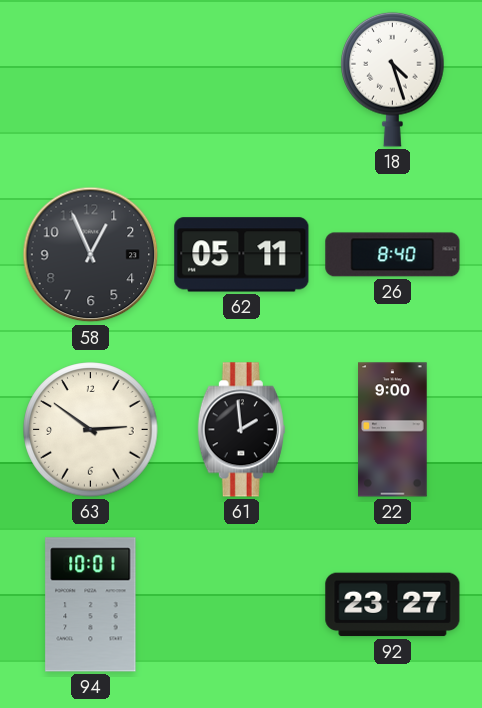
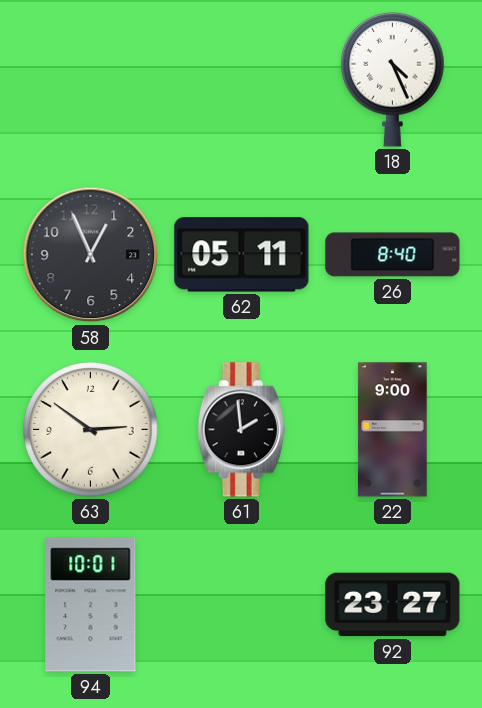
18: 4:27 -> 4:26 (393, 79)
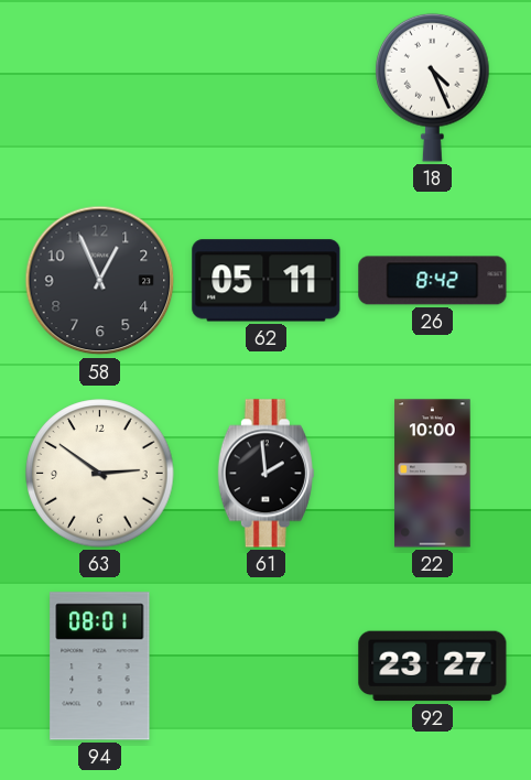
26: 8:40 -> 8:42 (433, 281)
22: 9:00 -> 10:00 (433, 474)
94: 10:01 -> 08:01 (100, 667)
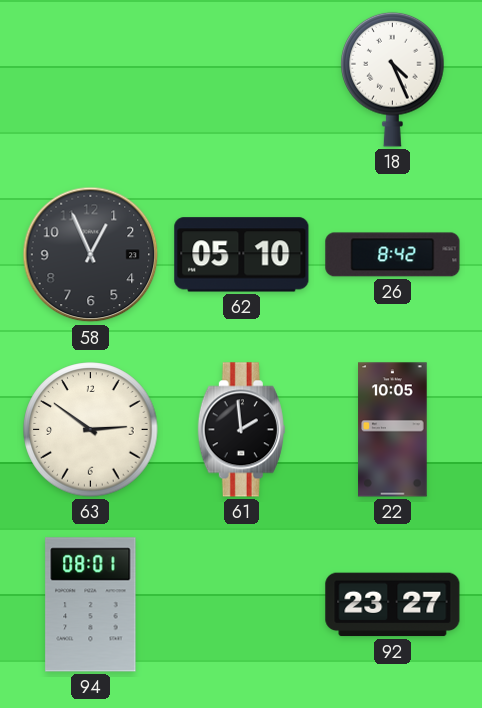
62: 05:11 -> 05:10 (242, 255)
22: 10:00 -> 10:05 (393, 430)
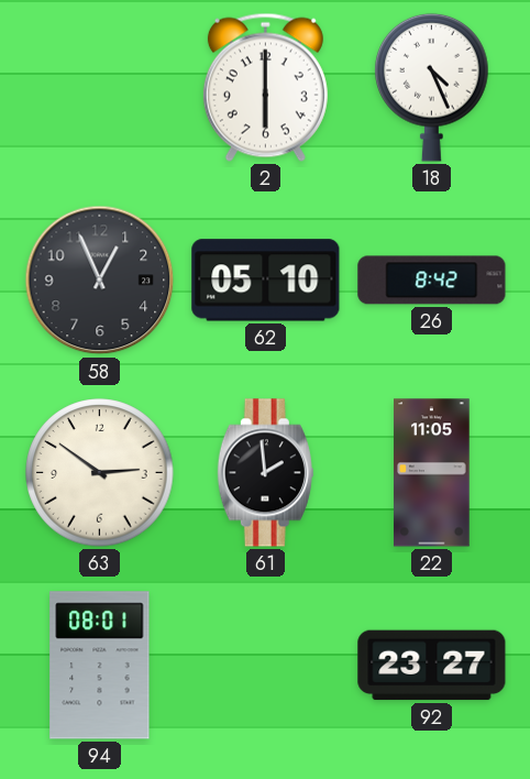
2: none -> 6:00 (265, 87)
22: 10:05 -> 11:05 (432, 473)
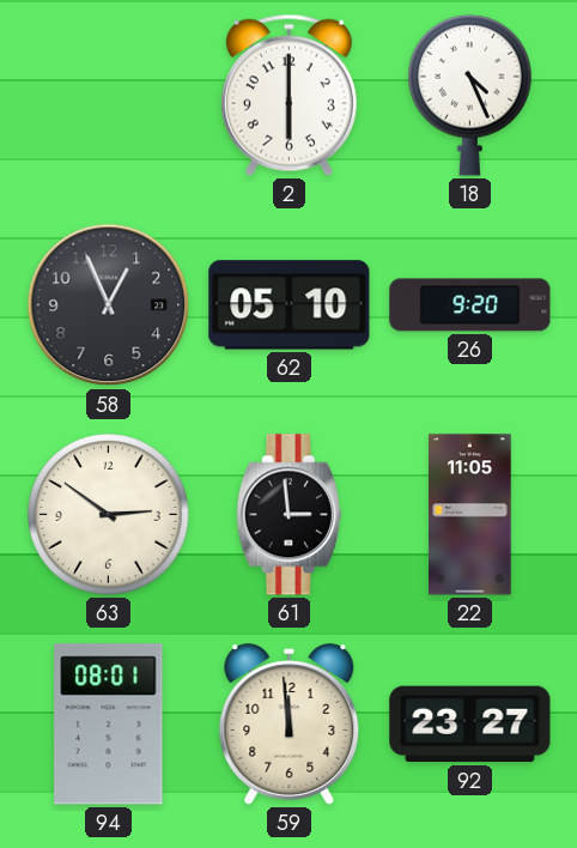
26: 8:42 -> 9:20 (470, 305)
61: 1:59 -> 2:59 (288, 515)
59: none -> 11:59 (290, 725)
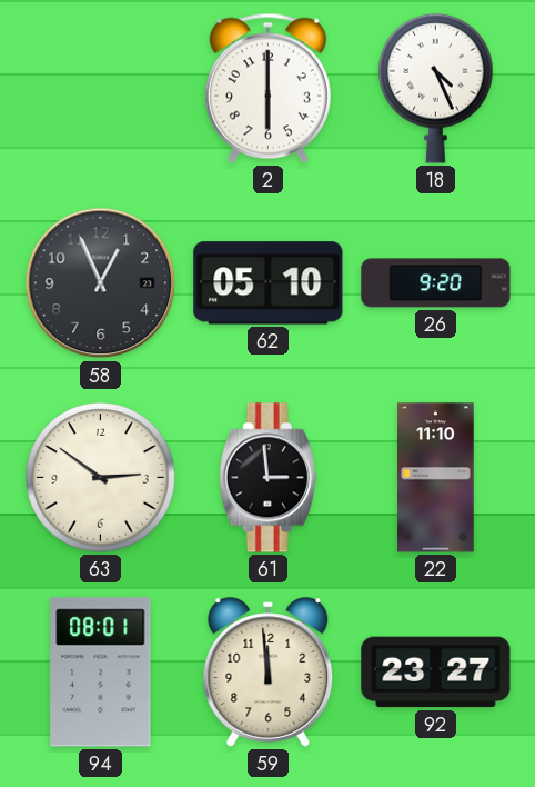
22: 11:05 -> 11:10 (436, 478)
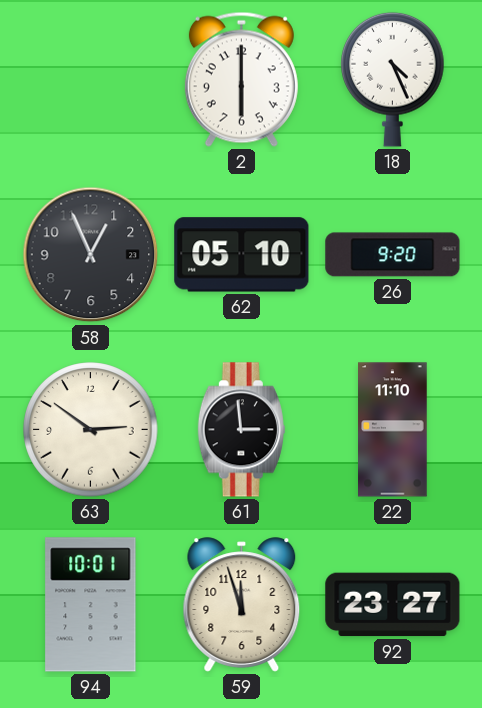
94: 08:01 -> 10:01 (91, 605)
59: 11:59 -> 11:57 (242, 605)
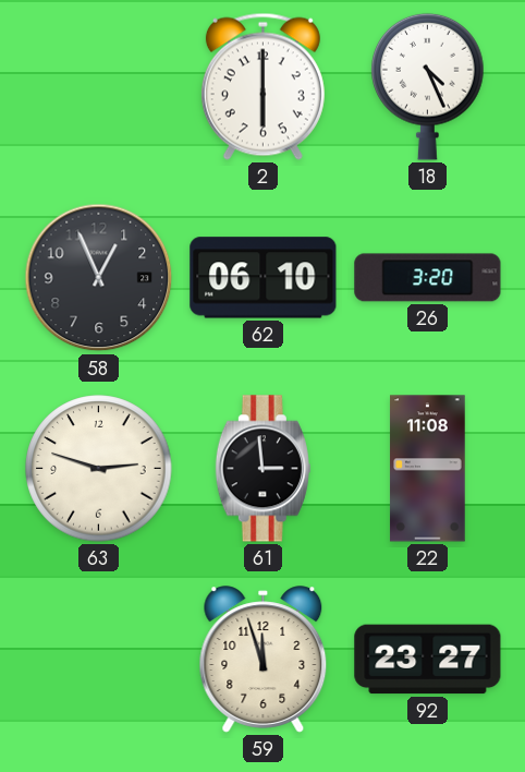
62: 05:10 -> 06:10 (264, 278)
26: 9:20 -> 3:20 (428, 278)
63: 2:51 -> 2:48 (99, 469)
22: 11:10 -> 11:08 (428, 469)
94: 10:01 -> none (91, 605)
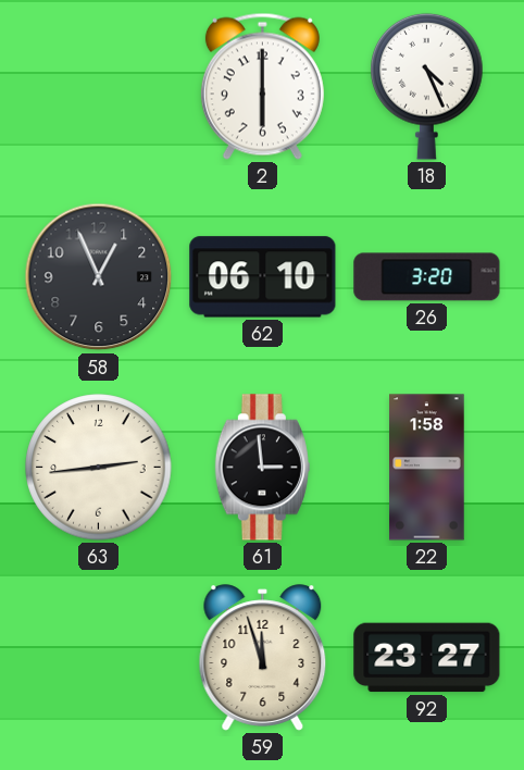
63: 2:48 -> 2:44 (99, 468)
22: 11:08 -> 1:58 (427, 468)
